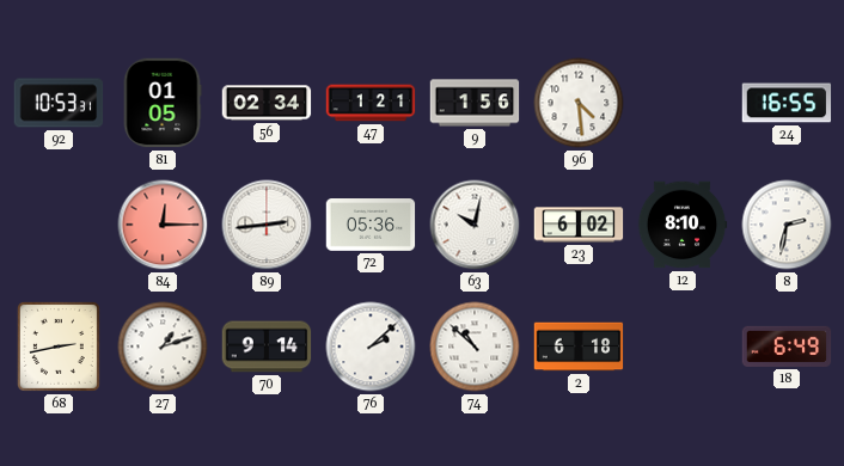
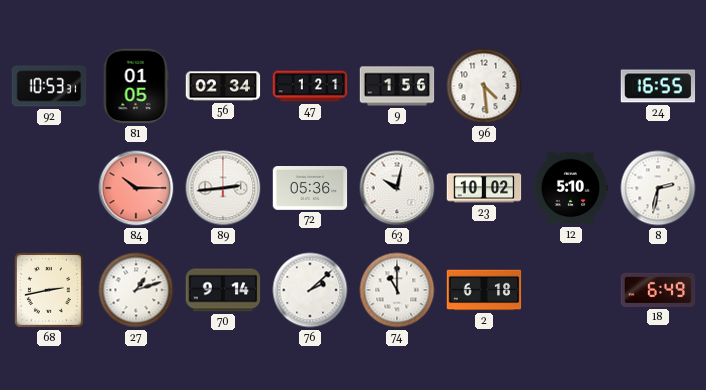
84: 12:15 -> 10:15 (136, 188)
23: 6:02 -> 10:02 (484, 188)
12: 8:10 -> 5:10 (571, 188)
74: 10:52 -> 11:00 (397, 290)
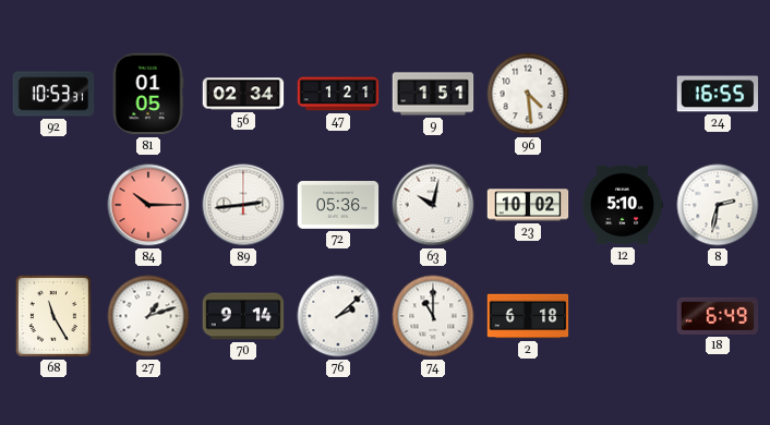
9: 1:56 -> 1:51 (433, 94)
68: 2:43 -> 11:25 (53, 316)
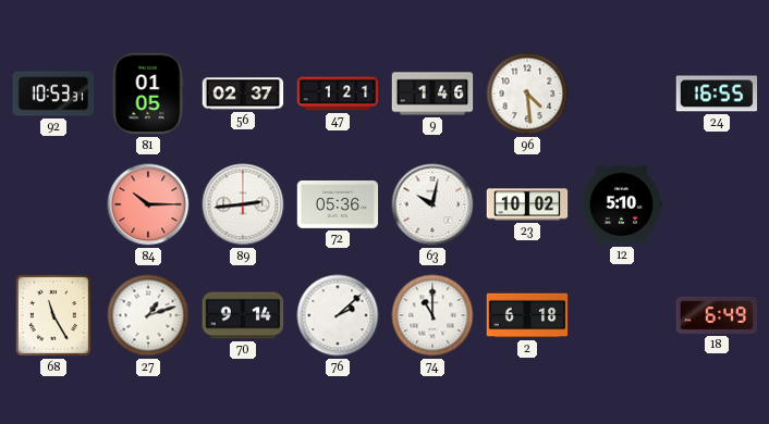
56: 02:34 -> 02:37 (243, 93)
9: 1:51 -> 1:46 (432, 93)
8: 2:32 -> none (718, 205)
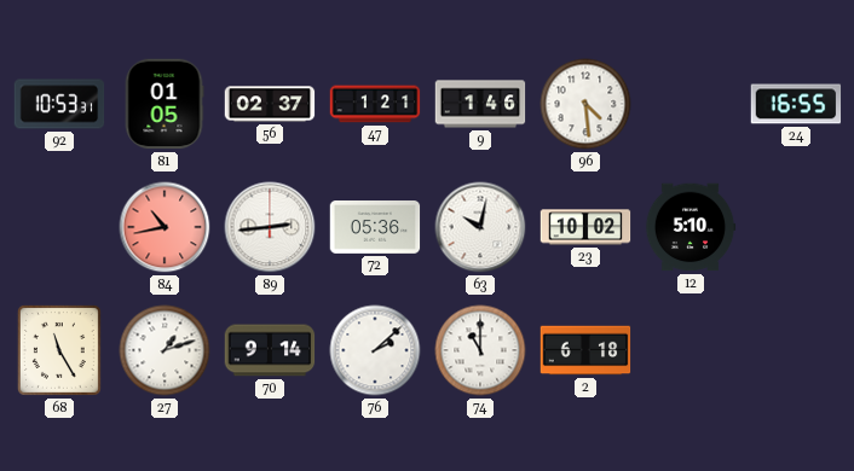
84: 10:15 -> 10:43 (165, 227)
18: 6:49 -> none (717, 315)
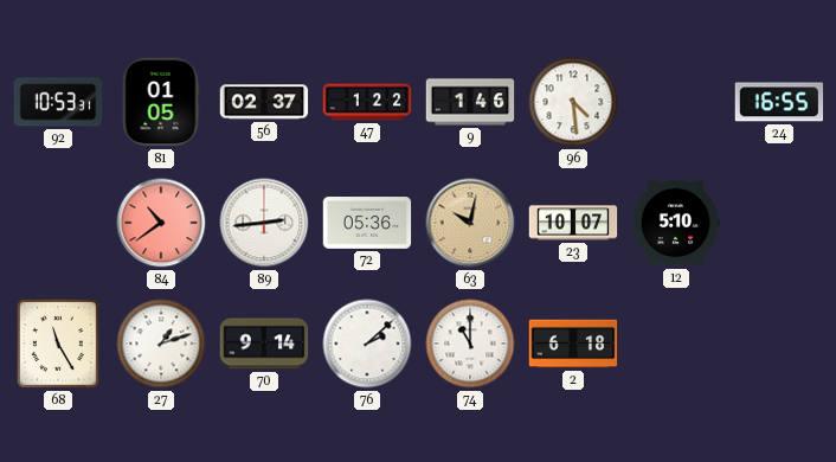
47: 1:21 -> 1:22 (367, 102)
84: 10:43 -> 10:39 (161, 223)
63 dial: white -> champagne (470, 223)
23: 10:02 -> 10:07 (573, 223)
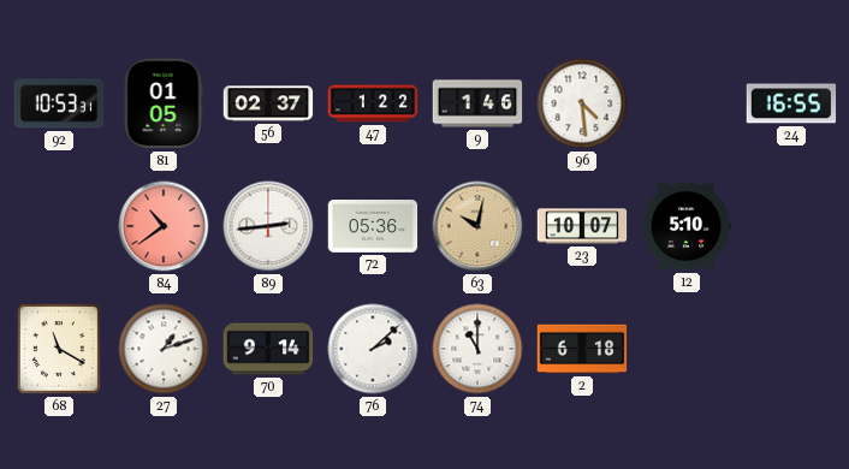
68: 11:25 -> 11:20 (59, 349)
